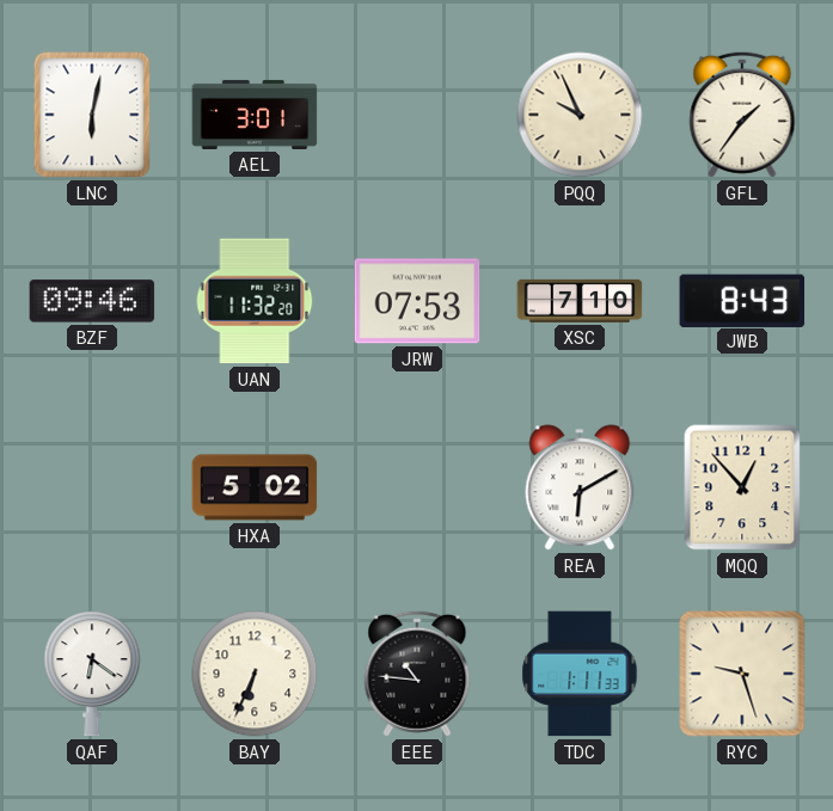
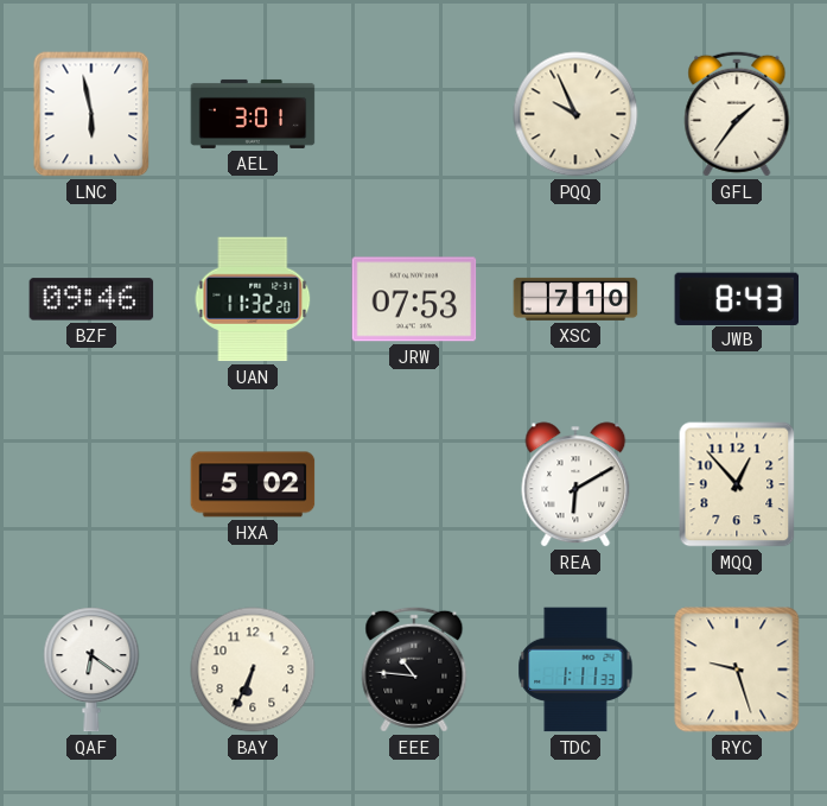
LNC: 6:02 -> 5:58 (91, 114)
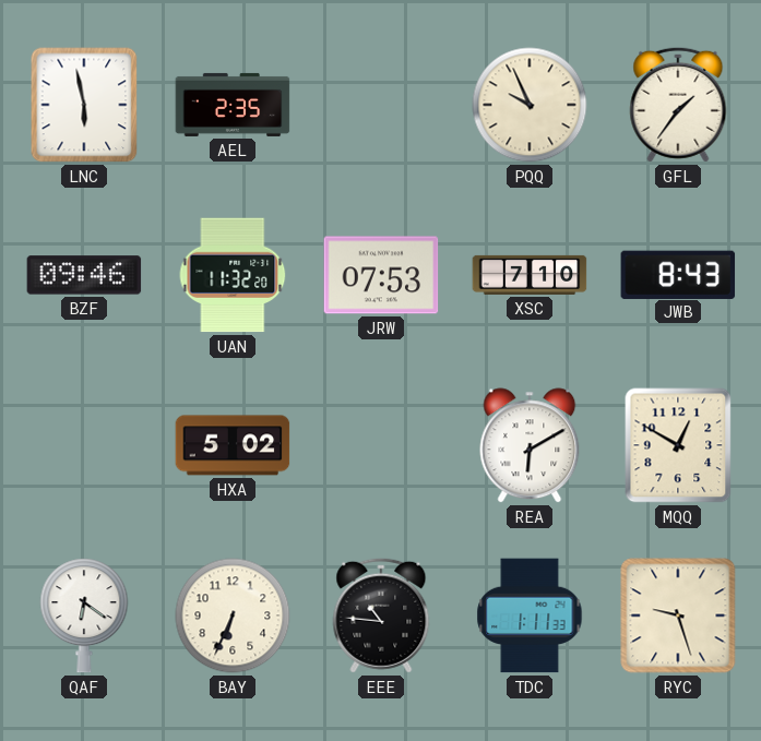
AEL: 3:01 -> 2:35 (233, 105)
MQQ: 12:53 -> 12:50 (678, 445)
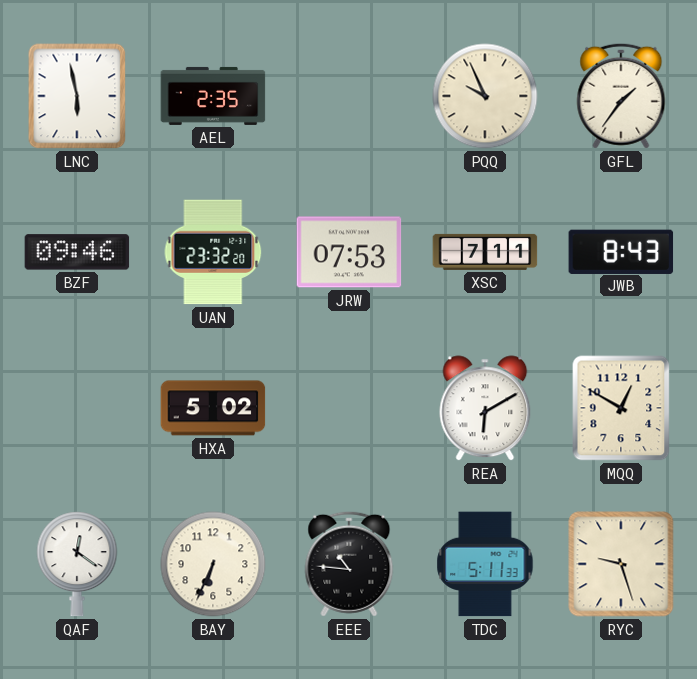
UAN: 11:32 -> 23:32 (213, 252)
XSC: 7:10 -> 7:11 (485, 252)
QAF: 6:21 -> 12:21 (77, 564)
TDC: 1:11 -> 5:11 (485, 564)
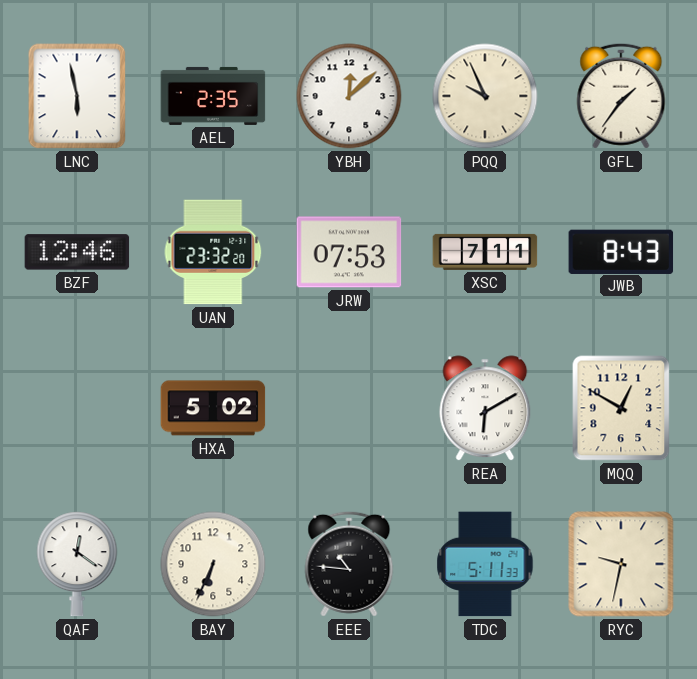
YBH: none -> 12:08 (349, 96)
BZF: 09:46 -> 12:46 (77, 252)
RYC: 9:27 -> 9:32 (621, 564)
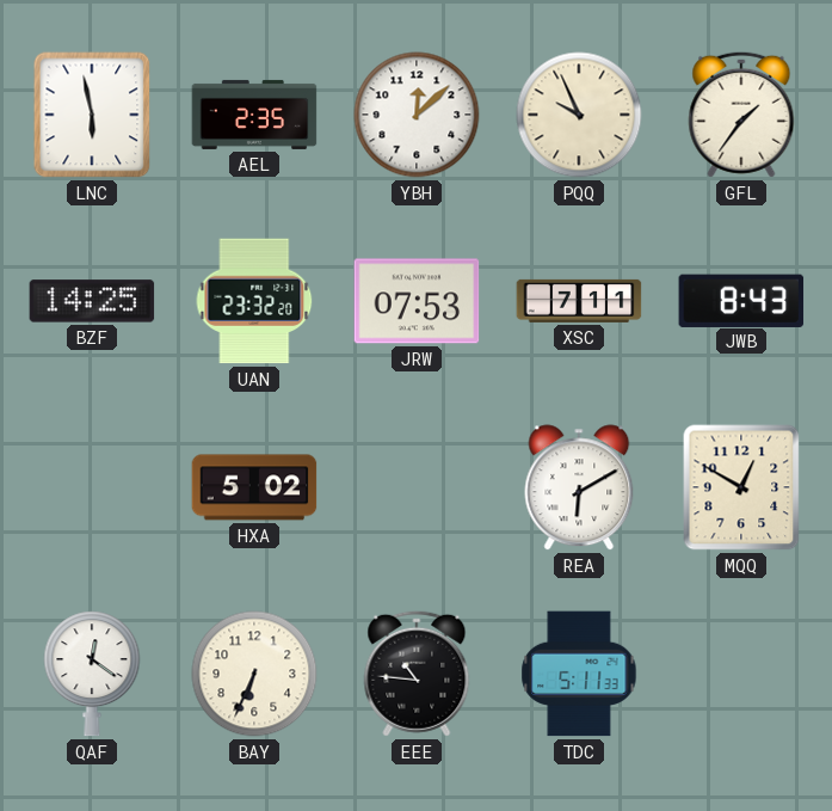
BZF: 12:46 -> 14:25 (92, 301)
RYC: 9:32 -> none (621, 564)
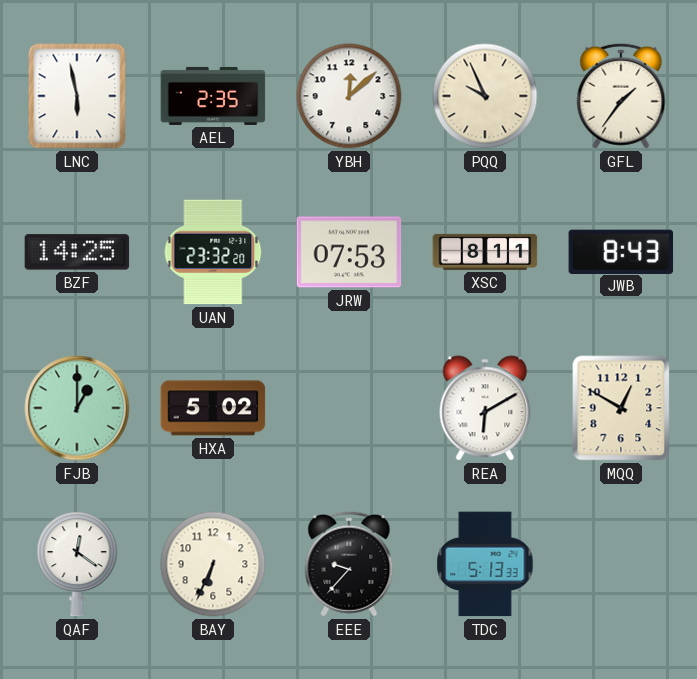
XSC: 7:11 -> 8:11 (485, 252)
FJB: none -> 1:00 (77, 408)
EEE: 10:46 -> 9:37 (349, 564)
TDC: 5:11 -> 5:13 (485, 564)
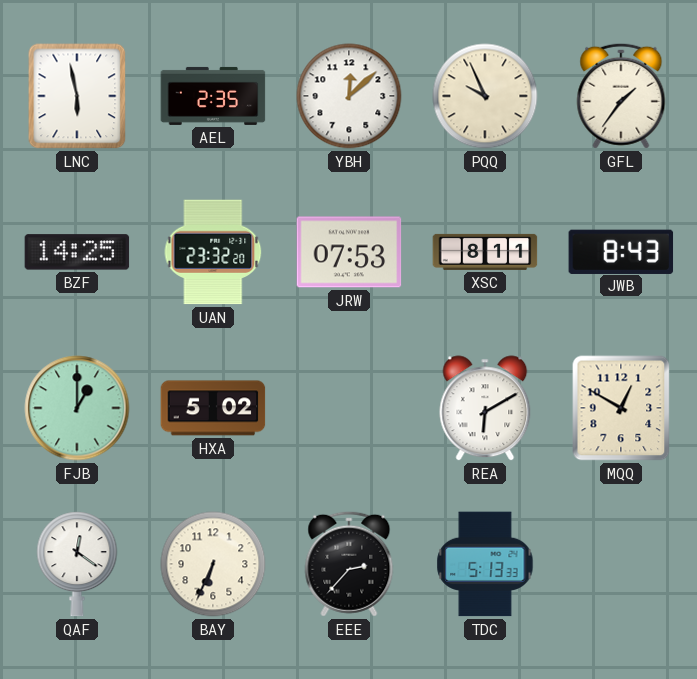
EEE: 9:37 -> 2:37 (349, 564)
